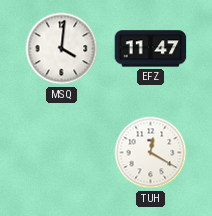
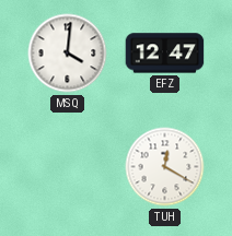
EFZ: 11:47 -> 12:47 (165, 54)
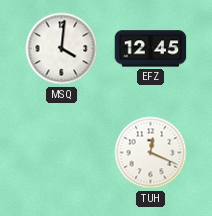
EFZ: 12:47 -> 12:45 (151, 49)
TUH: 12:20 -> 12:19 (151, 153)
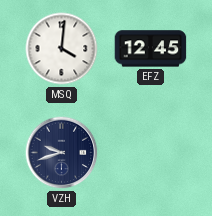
VZH: none -> 9:42 (62, 153)
TUH: 12:19 -> none (151, 153)
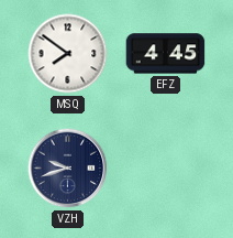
MSQ: 4:01 -> 7:51 (68, 54)
EFZ: 12:45 -> 4:45 (166, 54)
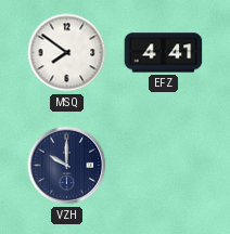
EFZ: 4:45 -> 4:41 (164, 53)
VZH: 9:42 -> 10:00 (67, 166)
